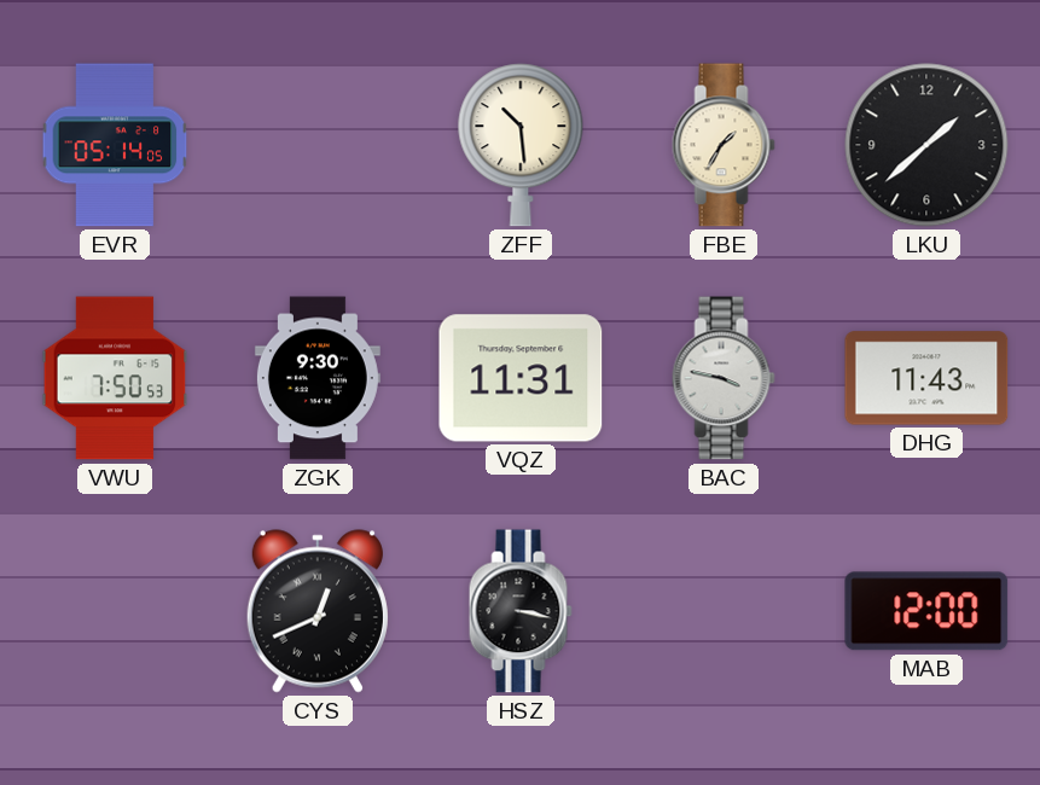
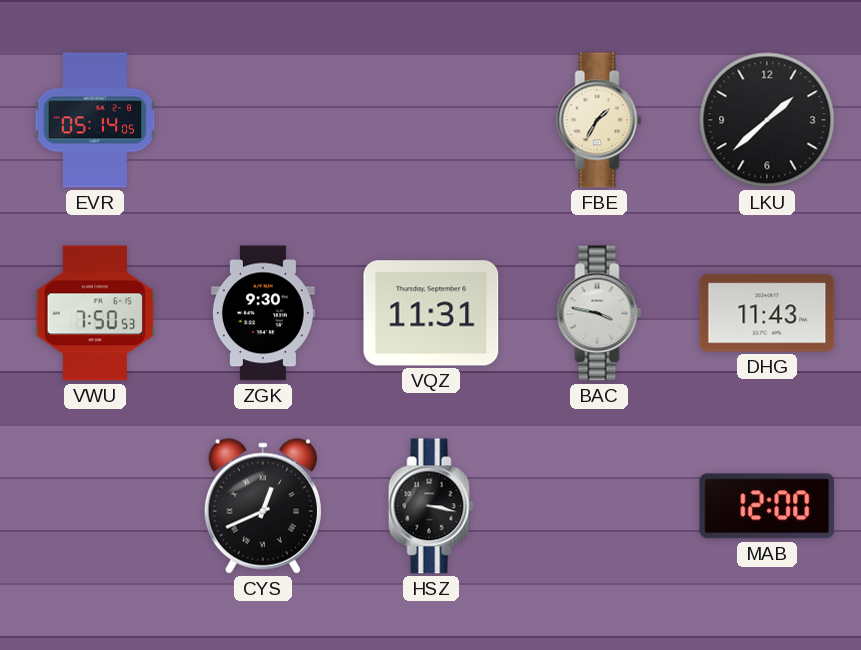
ZFF: 10:29 -> none (521, 145)
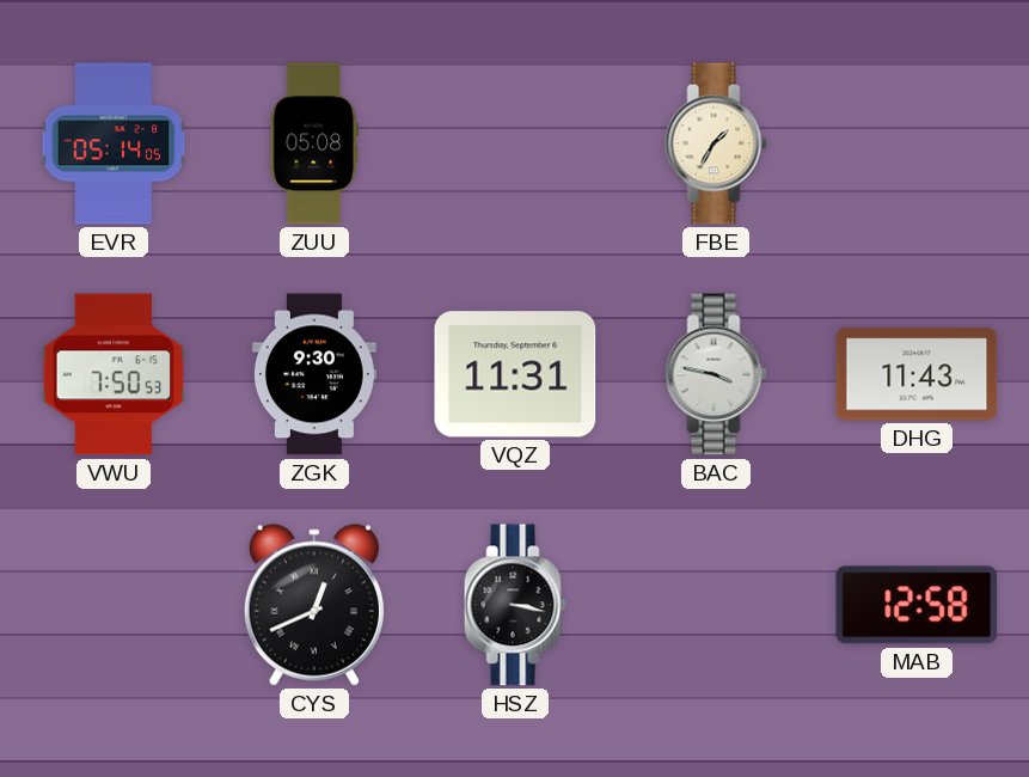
ZUU: none -> 05:08 (313, 143)
LKU: 1:38 -> none (767, 120)
MAB: 12:00 -> 12:58 (917, 605)
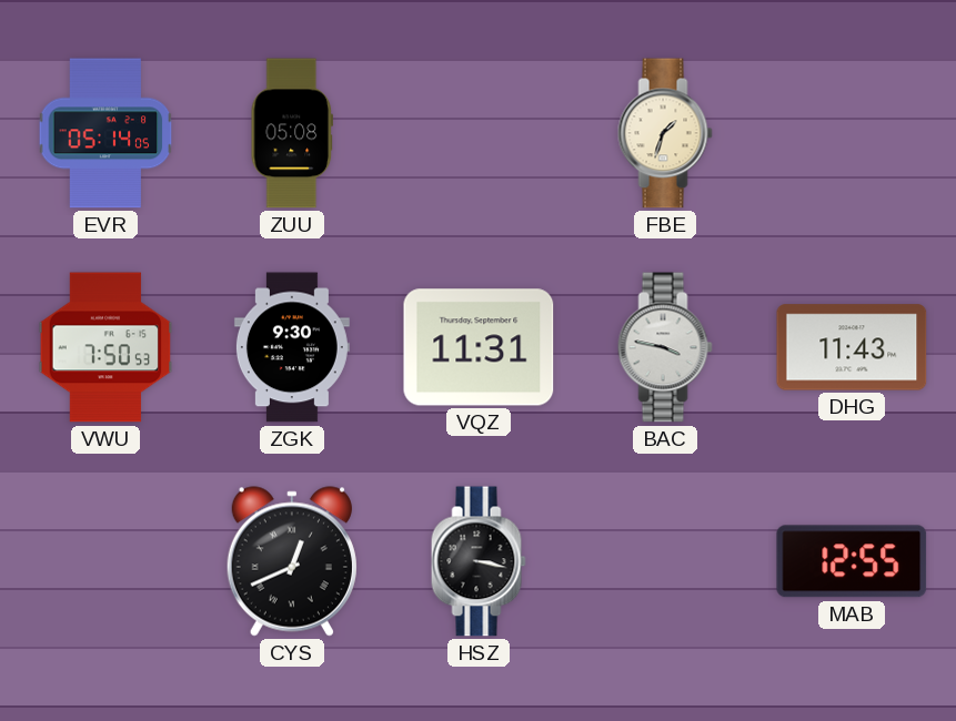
FBE: 1:35 -> 1:33 (665, 133)
MAB: 12:58 -> 12:55 (852, 561)
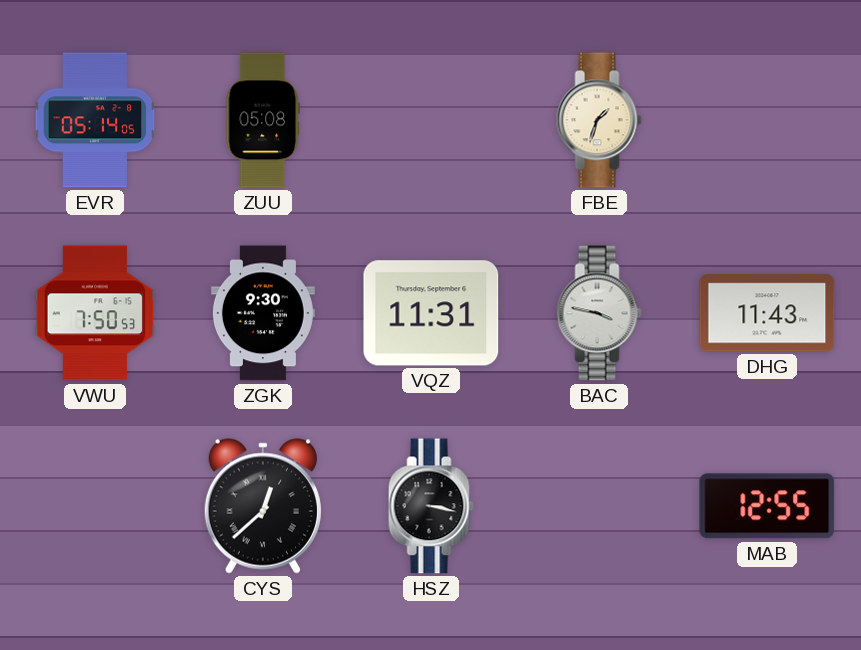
CYS: 12:41 -> 12:38 (263, 506)
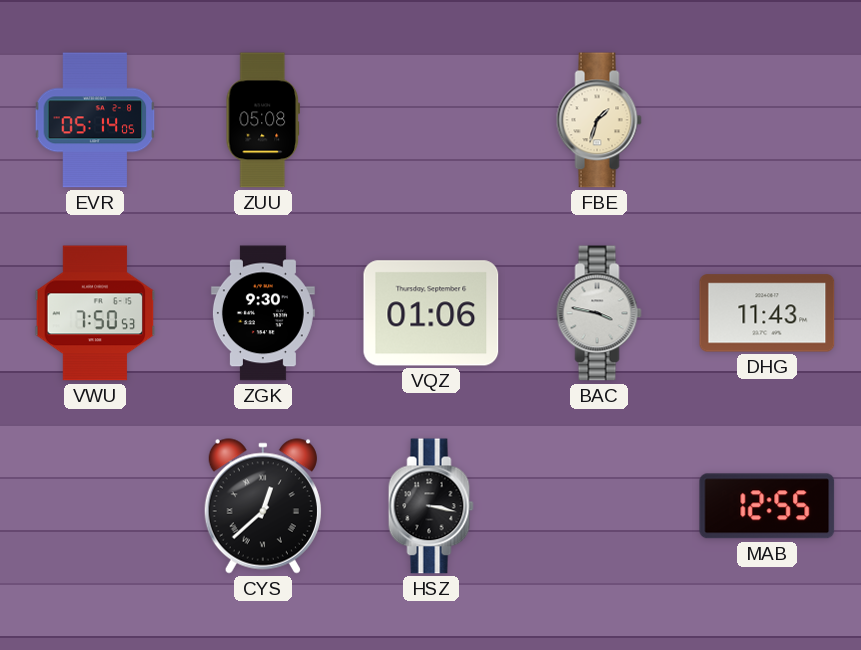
VQZ: 11:31 -> 01:06 (431, 313)
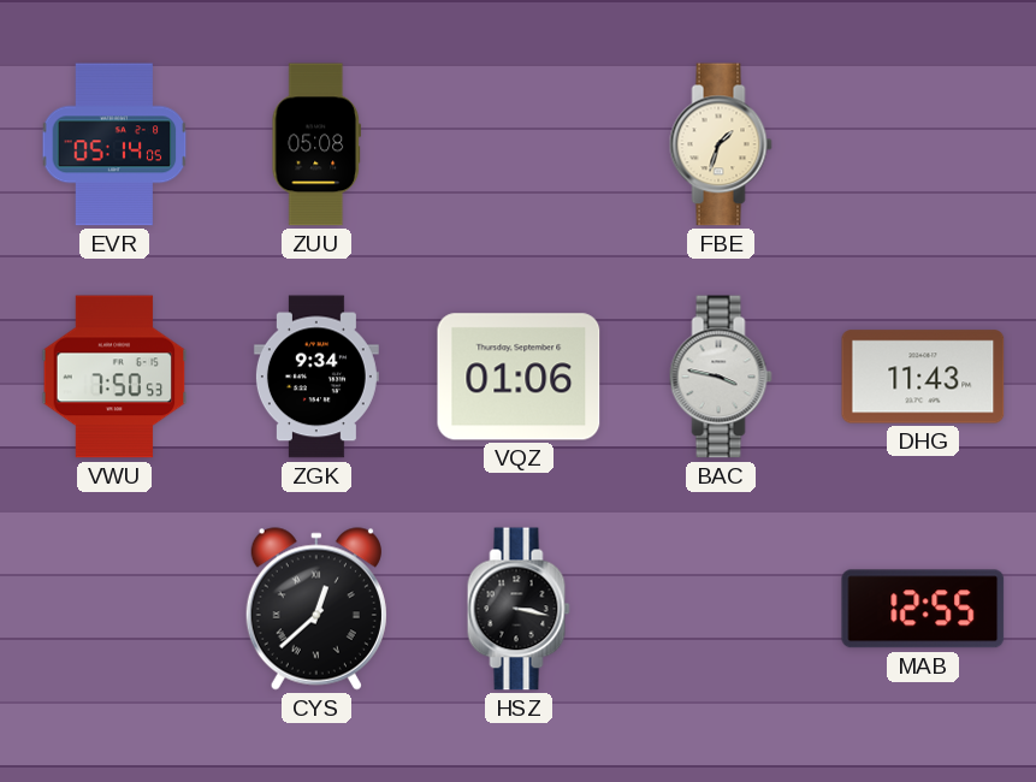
ZGK: 9:30 -> 9:34 (316, 377)
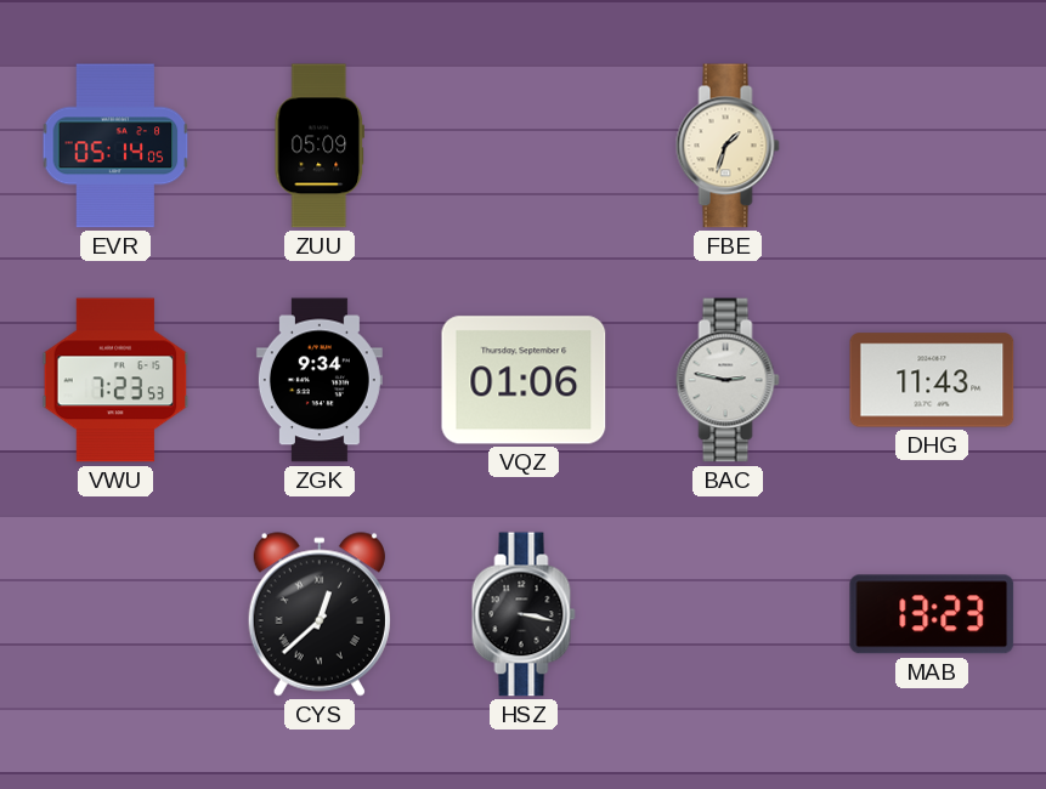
ZUU: 05:08 -> 05:09 (318, 146)
VWU: 7:50 -> 7:23 (115, 380)
BAC: 3:47 -> 2:47 (728, 380)
MAB: 12:55 -> 13:23 (932, 614)
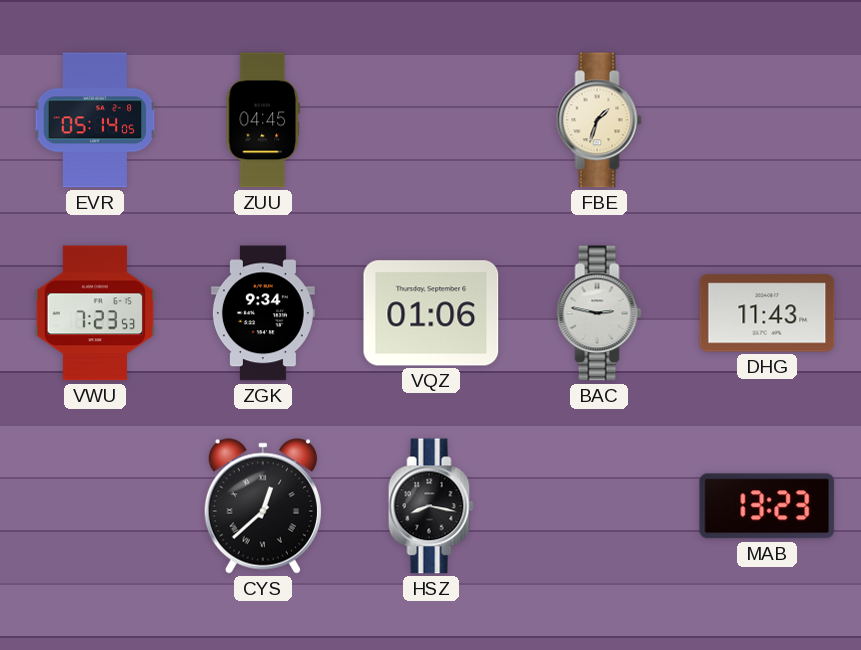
ZUU: 05:09 -> 04:45 (262, 120)
HSZ: 3:17 -> 8:17 (431, 506)
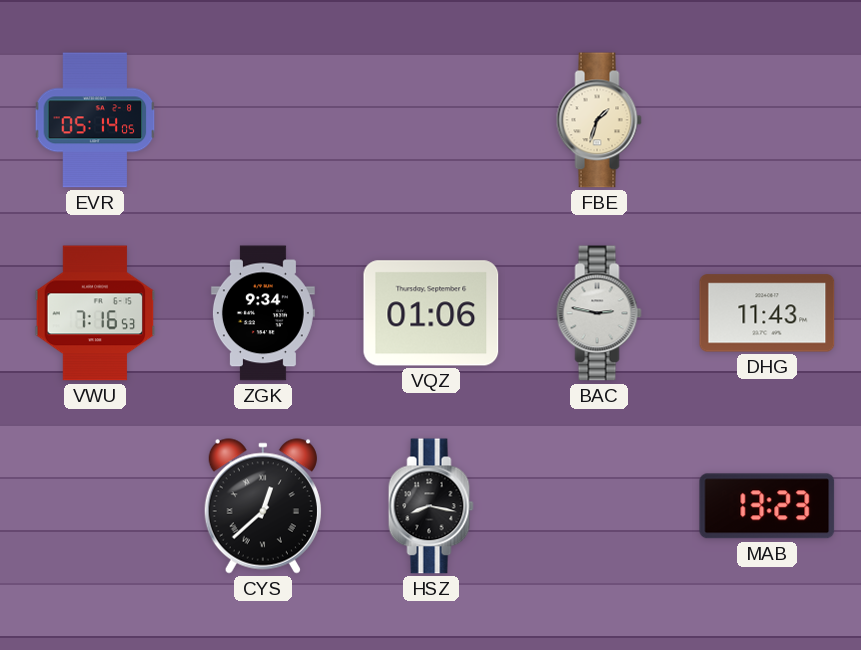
ZUU: 04:45 -> none (262, 120)
VWU: 7:23 -> 7:16 (95, 313)
